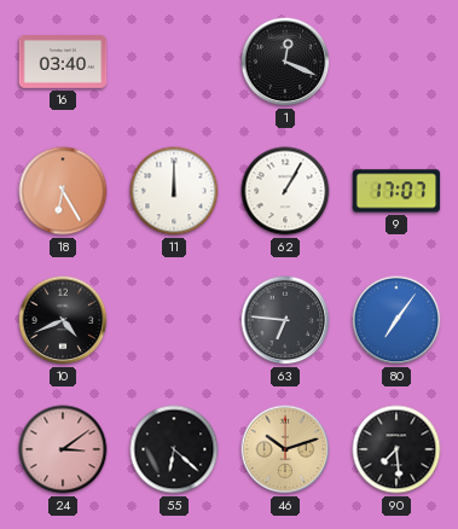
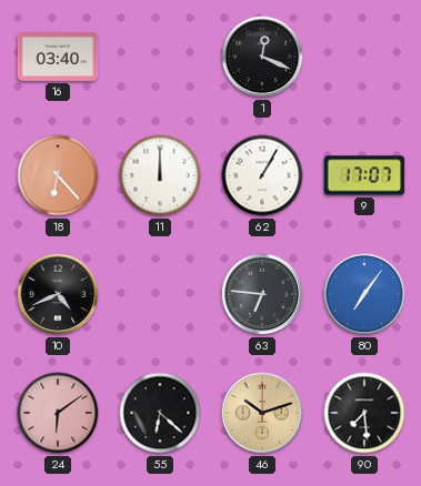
18: 6:25 -> 6:23 (58, 175)
24: 3:09 -> 6:09 (58, 413)
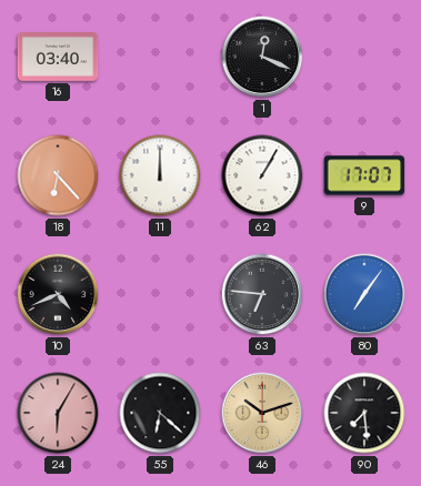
24: 6:09 -> 6:05 (58, 413)
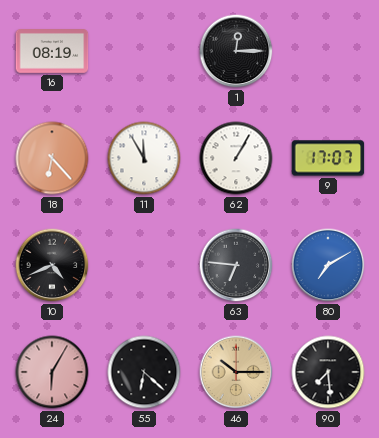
16: 03:40 -> 08:19 (52, 52)
1: 12:19 -> 12:15 (236, 51)
11: 12:00 -> 11:55 (144, 158)
80: 7:06 -> 7:10 (328, 265)
46: 10:12 -> 10:15 (236, 372)
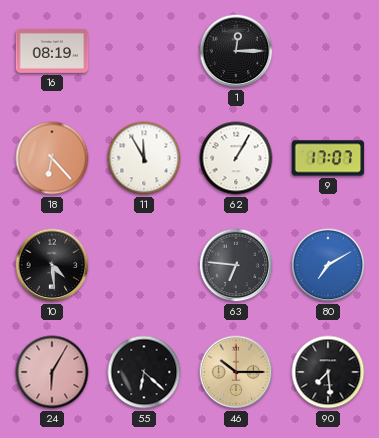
10: 4:41 -> 4:29 (52, 265)
